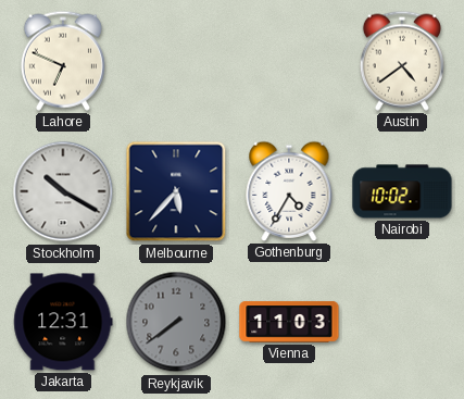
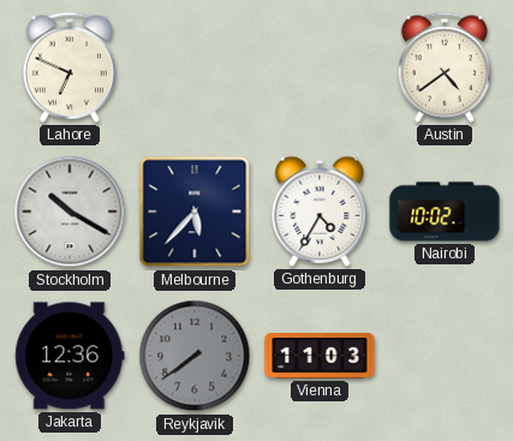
Jakarta: 12:31 -> 12:36 (70, 356)
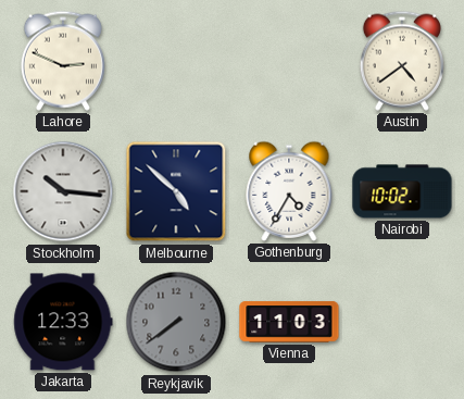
Lahore: 6:49 -> 2:49 (63, 61)
Stockholm: 10:20 -> 10:16 (63, 191)
Melbourne: 5:37 -> 4:52 (176, 191)
Jakarta: 12:36 -> 12:33 (63, 322)
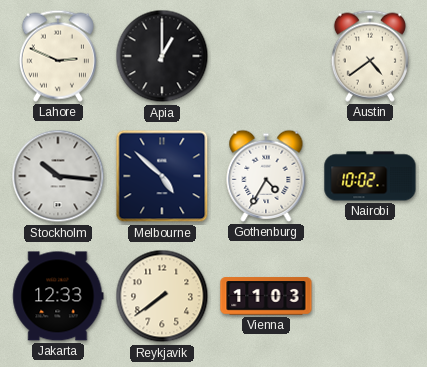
Apia: none -> 1:00 (162, 56)
Reykjavik dial: grey -> cream (162, 296)
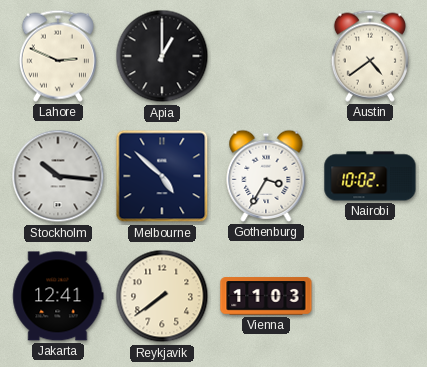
Gothenburg: 4:35 -> 3:35 (266, 176)
Jakarta: 12:33 -> 12:41 (58, 296)
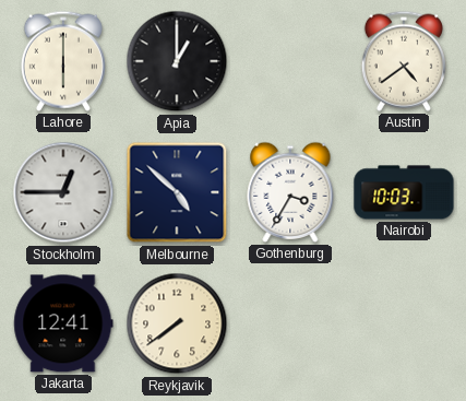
Lahore: 2:49 -> 6:00 (63, 61)
Stockholm: 10:16 -> 12:45 (63, 192)
Nairobi: 10:02 -> 10:03 (404, 192)
Vienna: 11:03 -> none (266, 296)
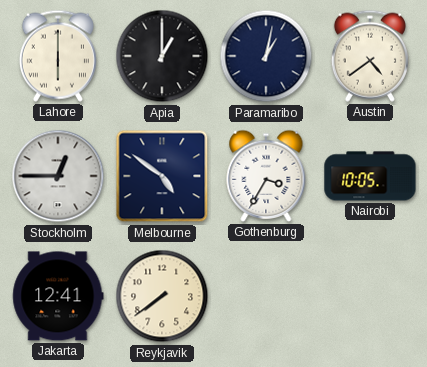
Paramaribo: none -> 1:02 (266, 56)
Melbourne: 4:52 -> 4:51 (162, 176)
Nairobi: 10:03 -> 10:05 (370, 176)
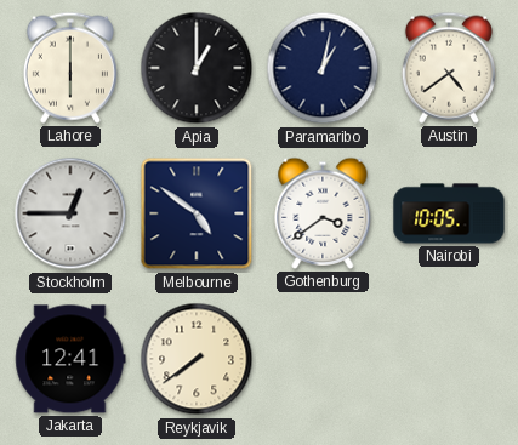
Gothenburg: 3:35 -> 3:39 (323, 213)
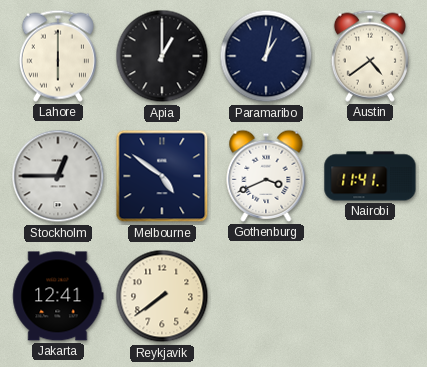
Gothenburg: 3:39 -> 3:41 (266, 176)
Nairobi: 10:05 -> 11:41 (370, 176)
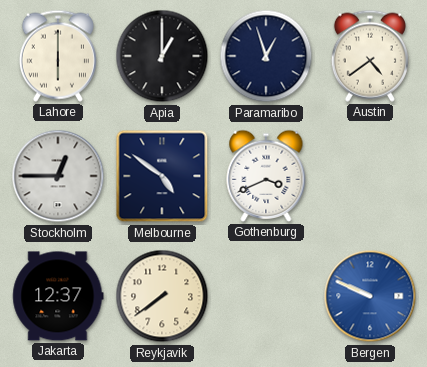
Paramaribo: 1:02 -> 12:57 (266, 56)
Nairobi: 11:41 -> none (370, 176)
Jakarta: 12:41 -> 12:37 (58, 296)
Bergen: none -> 9:49 (370, 296)
